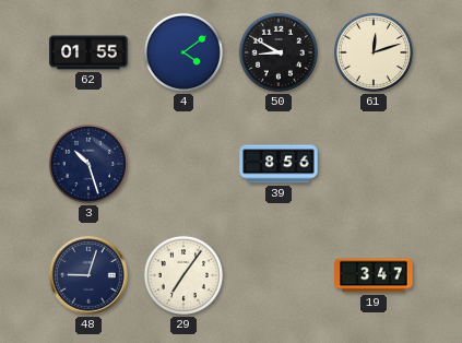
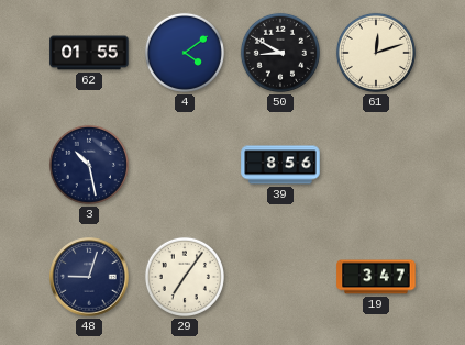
3: 10:27 -> 10:28 (89, 165)
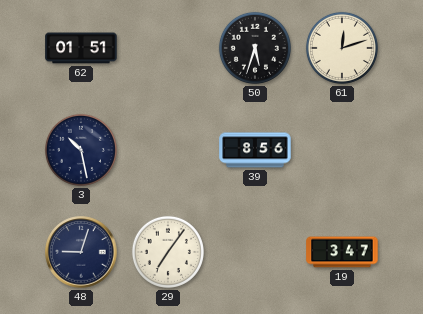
62: 01:55 -> 01:51 (81, 48)
4: 4:09 -> none (185, 53)
50: 8:50 -> 5:33 (255, 48)
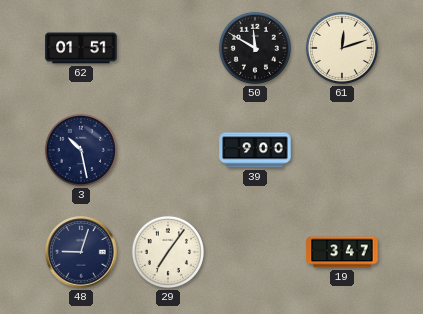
50: 5:33 -> 11:50 (255, 48)
39: 8:56 -> 9:00 (255, 150)
